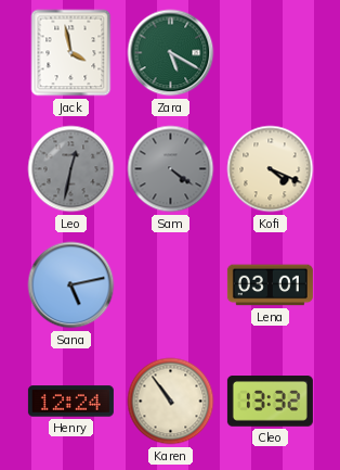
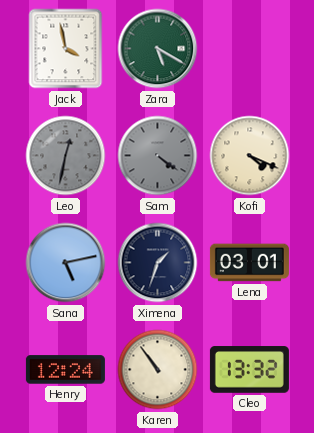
Ximena: none -> 1:33 (158, 263)
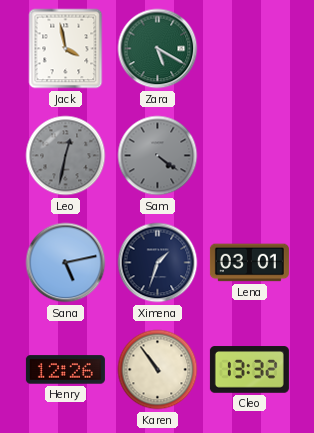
Kofi: 4:19 -> none (250, 156)
Henry: 12:24 -> 12:26 (65, 370)
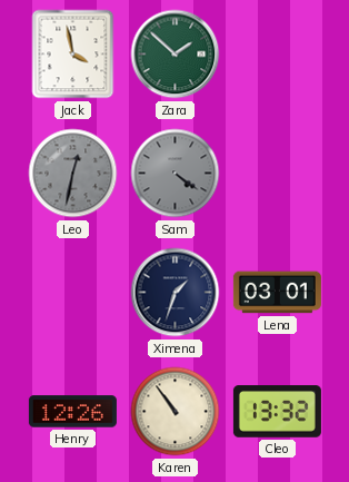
Zara: 5:20 -> 1:52 (176, 55)
Sana: 5:13 -> none (66, 263)
